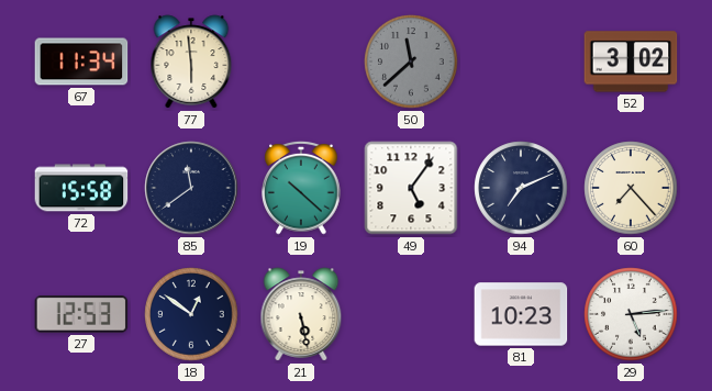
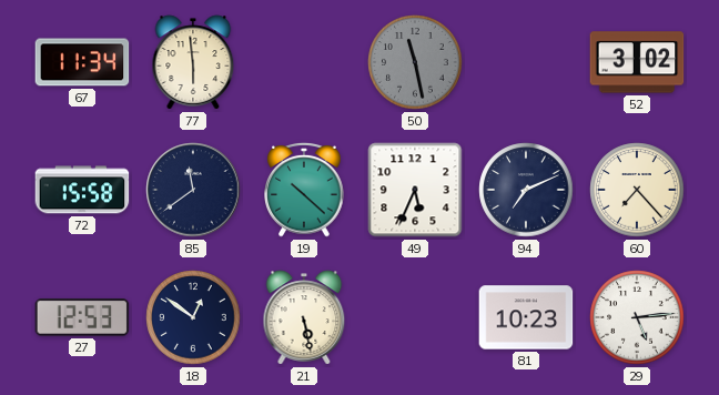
50: 11:38 -> 11:28 (415, 62)
49: 5:06 -> 5:34 (415, 190)
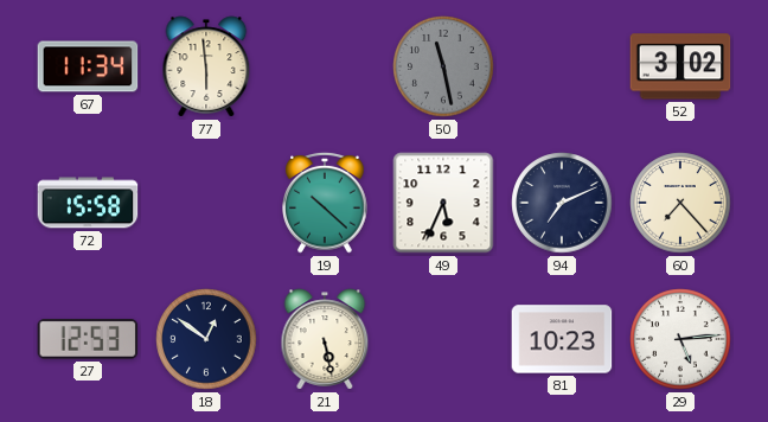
85: 11:39 -> none (193, 190)
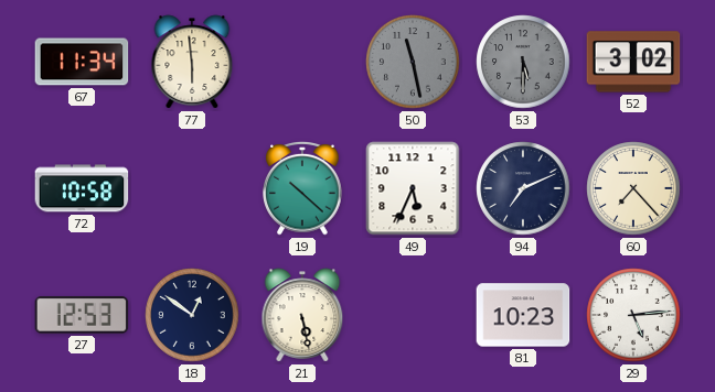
53: none -> 5:30 (523, 62)
72: 15:58 -> 10:58 (82, 188)
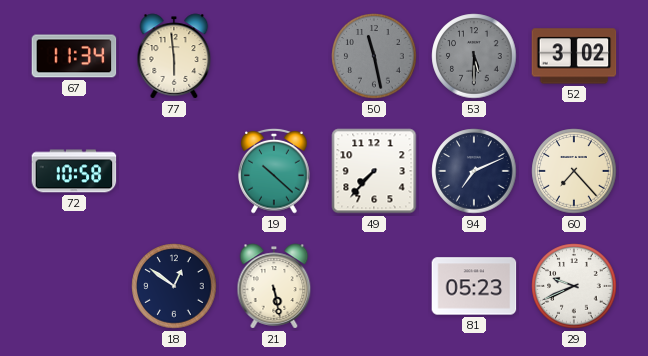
49: 5:34 -> 7:37 (374, 171)
27: 12:53 -> none (82, 315)
81: 10:23 -> 05:23 (474, 286)
29: 5:14 -> 9:41 (574, 286)
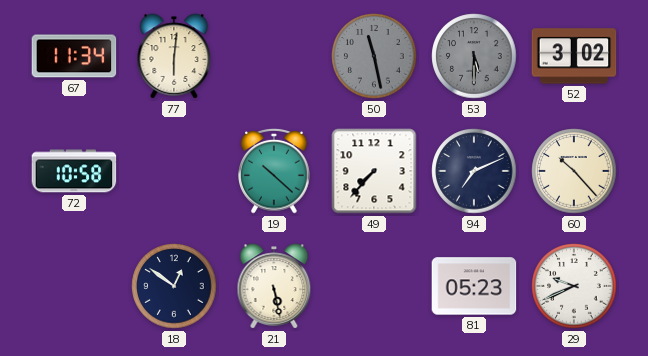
77: 5:59 -> 6:01 (174, 56)
60: 7:23 -> 10:23 (574, 171)
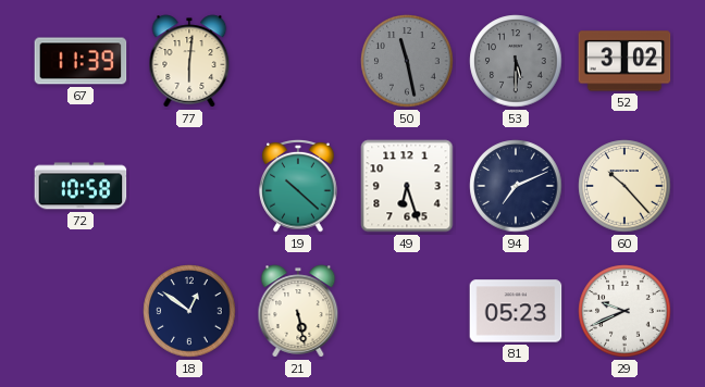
67: 11:34 -> 11:39 (81, 61)
49: 7:37 -> 6:27 (407, 186)
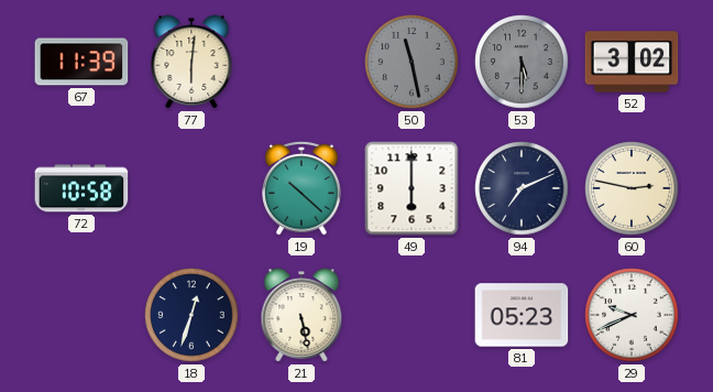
49: 6:27 -> 6:00 (412, 188)
60: 10:23 -> 2:47 (632, 188)
18: 12:51 -> 12:33 (191, 315)
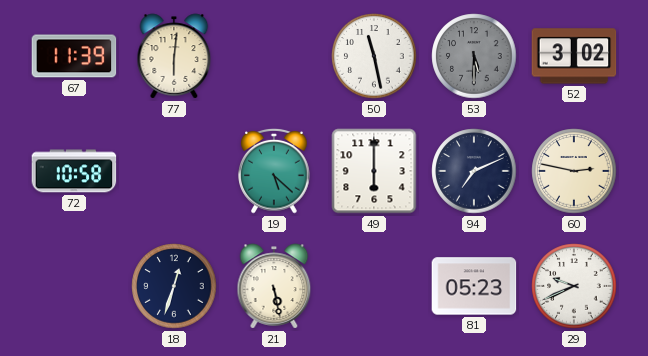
50 dial: grey -> white (374, 56)
19: 10:22 -> 5:22 (274, 171)
